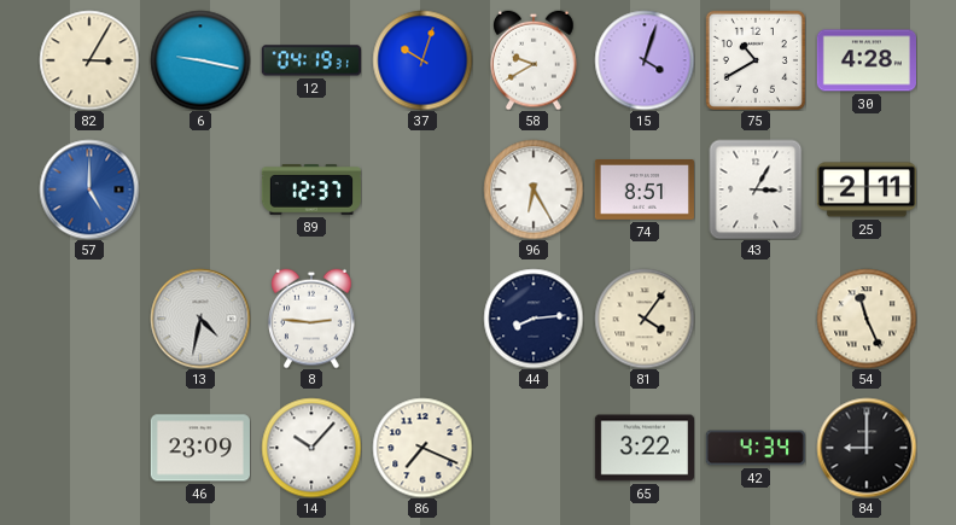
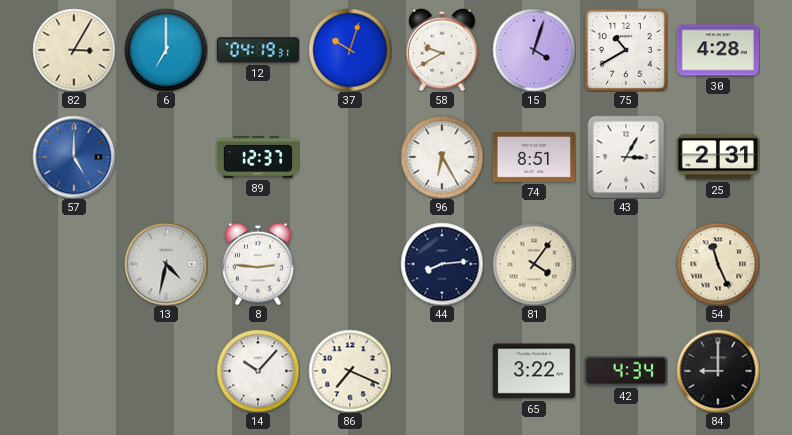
6: 9:17 -> 7:00 (166, 50)
25: 2:11 -> 2:31 (717, 157)
46: 23:09 -> none (200, 448)
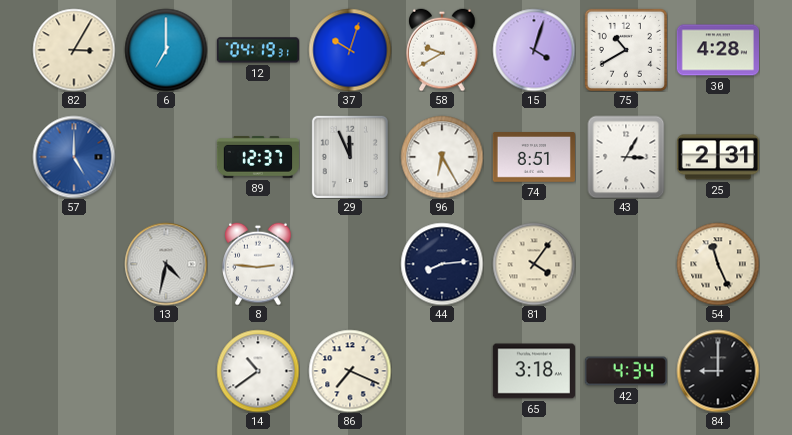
29: none -> 11:56 (350, 157)
14: 10:07 -> 10:39 (258, 371)
65: 3:22 -> 3:18 (533, 371)
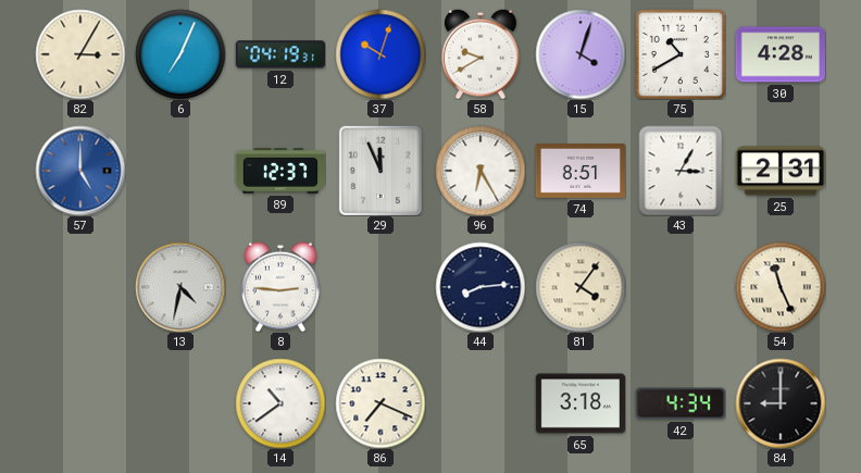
6: 7:00 -> 7:04 (180, 54)
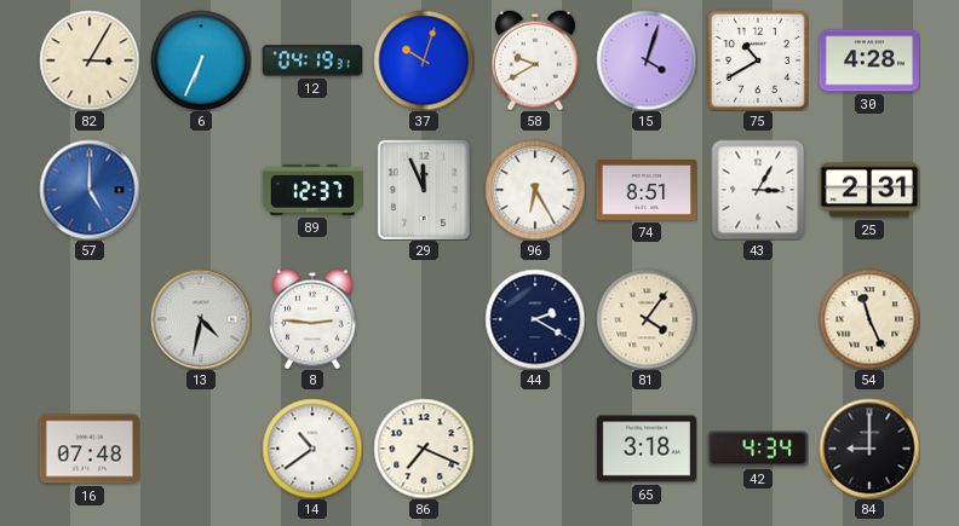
6: 7:04 -> 6:34 (201, 60)
44: 8:14 -> 2:20 (535, 319)
16: none -> 07:48 (90, 449)
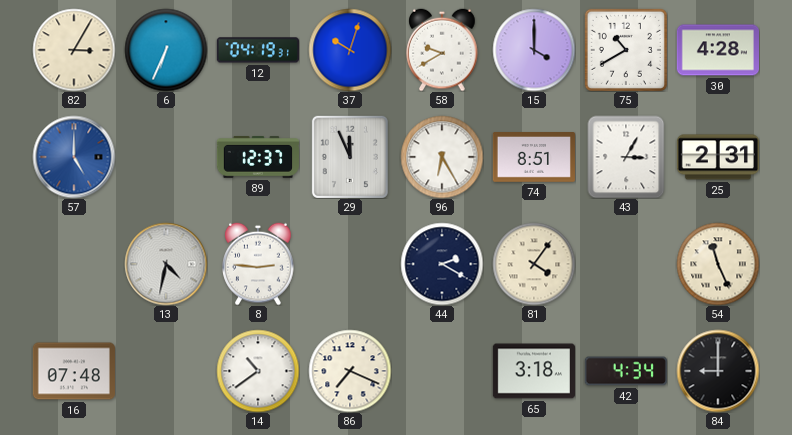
15: 4:03 -> 4:00 (534, 50)
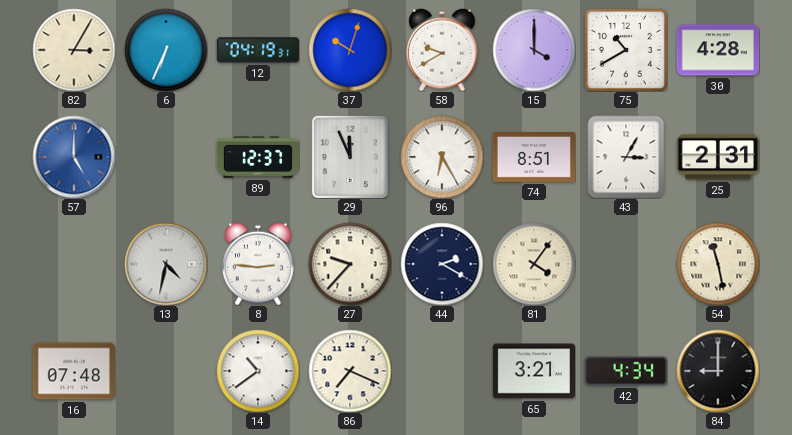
27: none -> 9:37 (350, 264)
54: 11:26 -> 11:28 (718, 264)
65: 3:18 -> 3:21 (533, 371)
